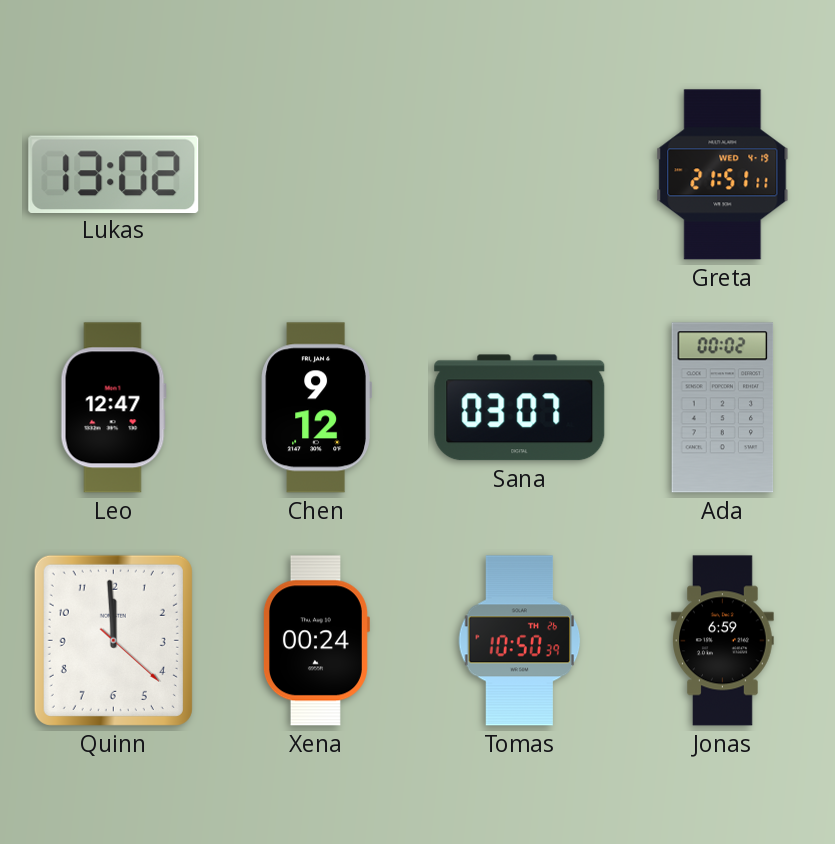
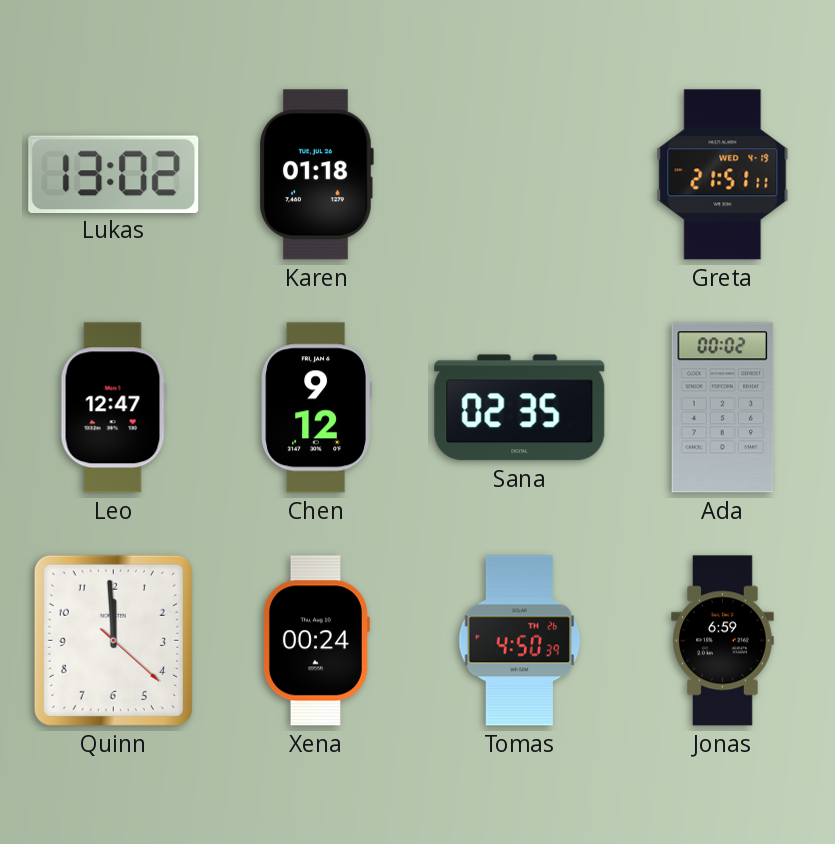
Karen: none -> 01:18 (316, 175)
Sana: 03:07 -> 02:35 (520, 408)
Tomas: 10:50 -> 4:50 (520, 641)
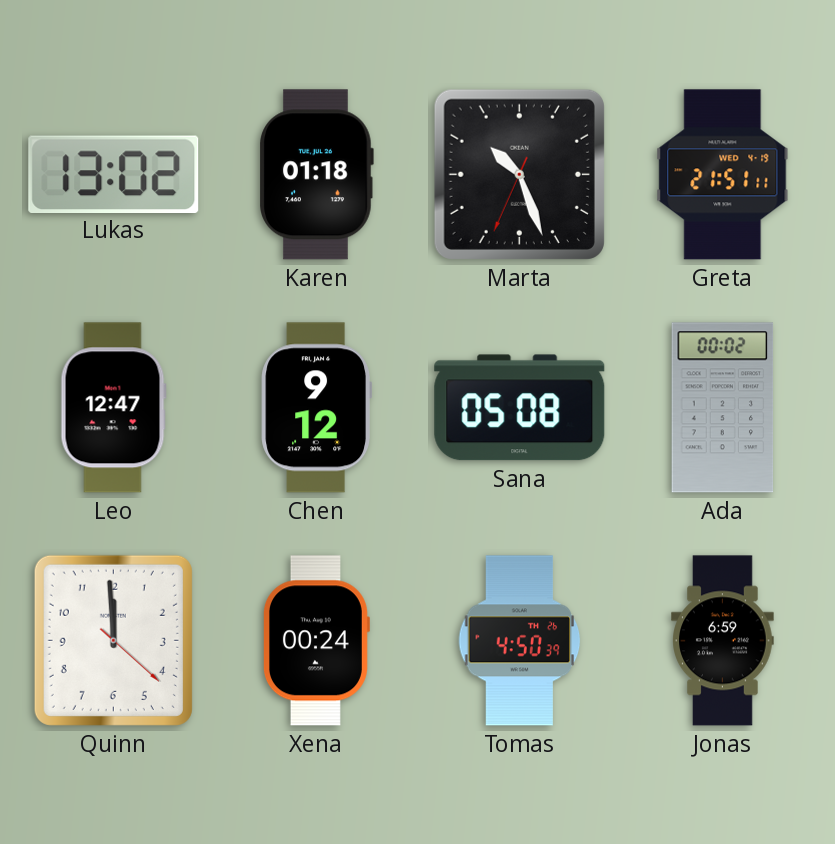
Marta: none -> 10:26 (519, 174)
Sana: 02:35 -> 05:08 (520, 408)
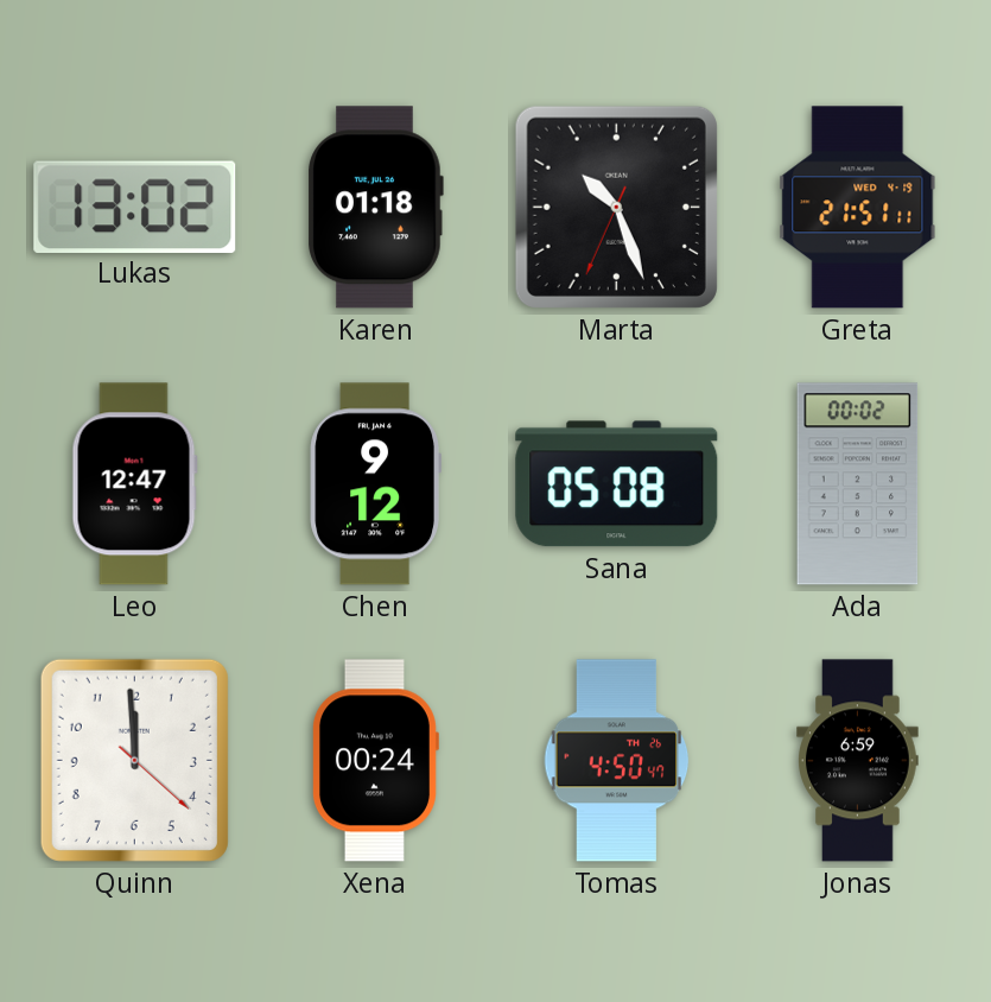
Tomas: 4:50:39 -> 4:50:47 (617, 761)
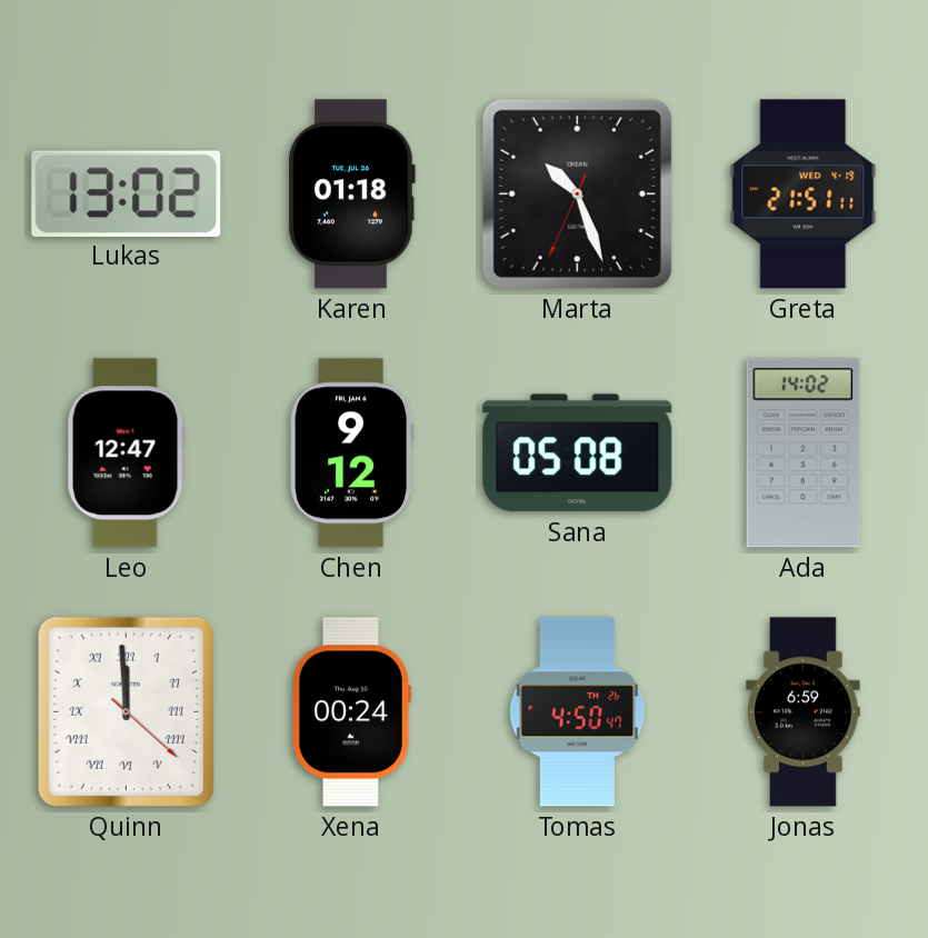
Ada: 00:02 -> 14:02 (804, 453)
Quinn numerals: Arabic -> Roman (126, 711)
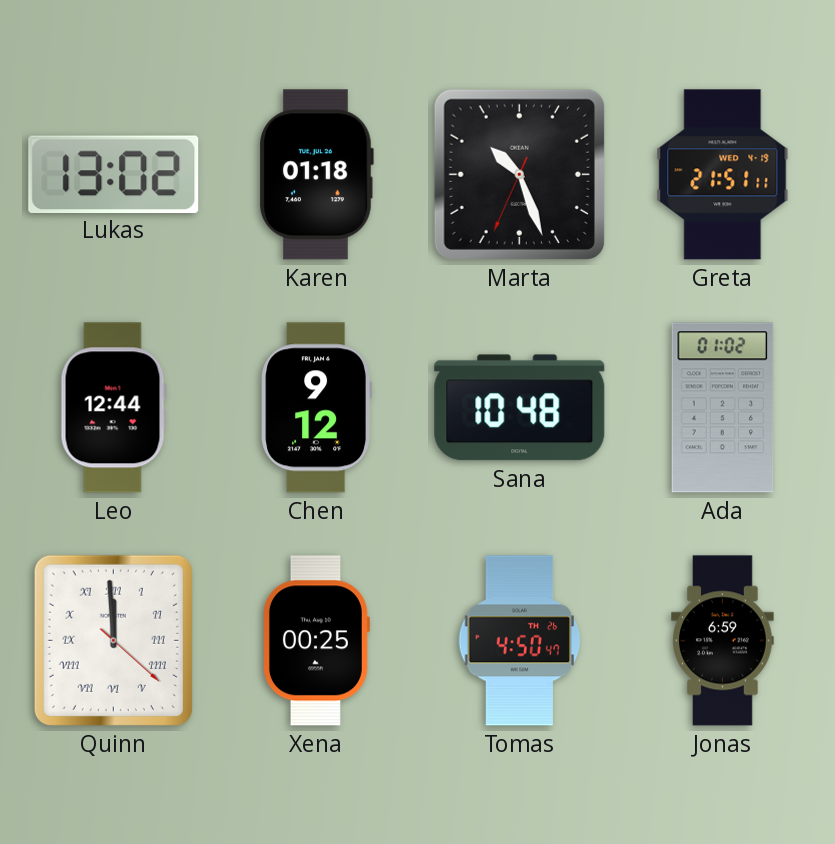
Leo: 12:47 -> 12:44 (113, 408)
Sana: 05:08 -> 10:48 (520, 408)
Ada: 14:02 -> 01:02 (723, 408)
Xena: 00:24 -> 00:25 (316, 641)
